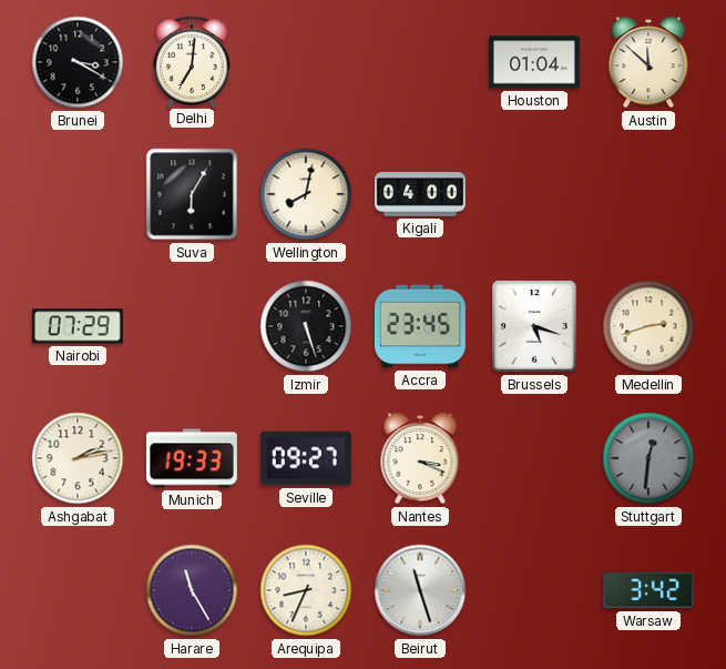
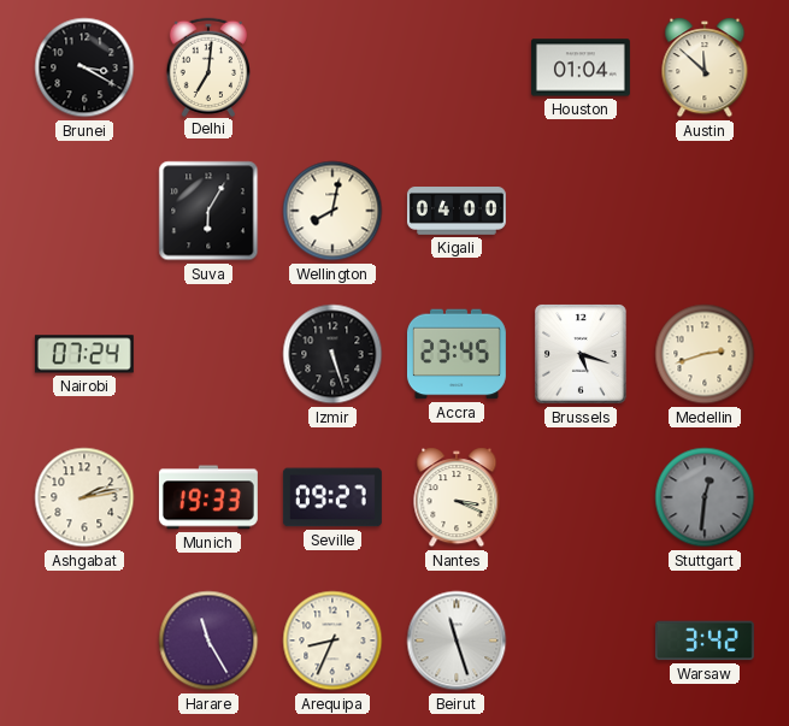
Nairobi: 07:29 -> 07:24 (84, 354)
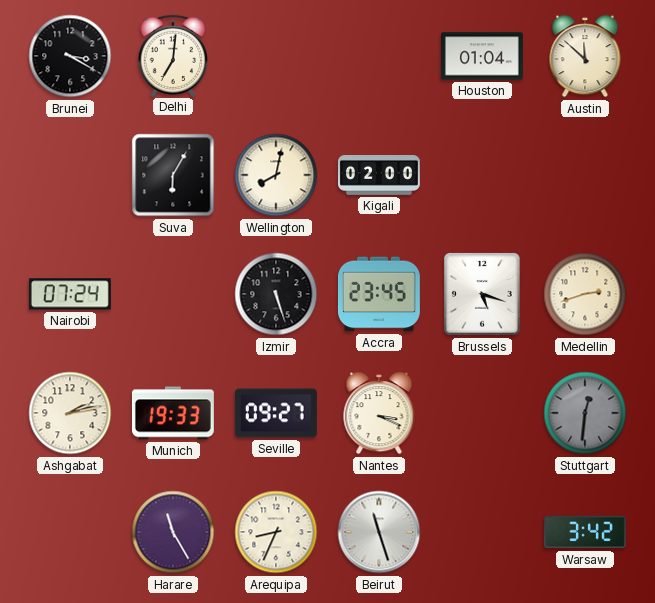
Kigali: 04:00 -> 02:00 (379, 176)
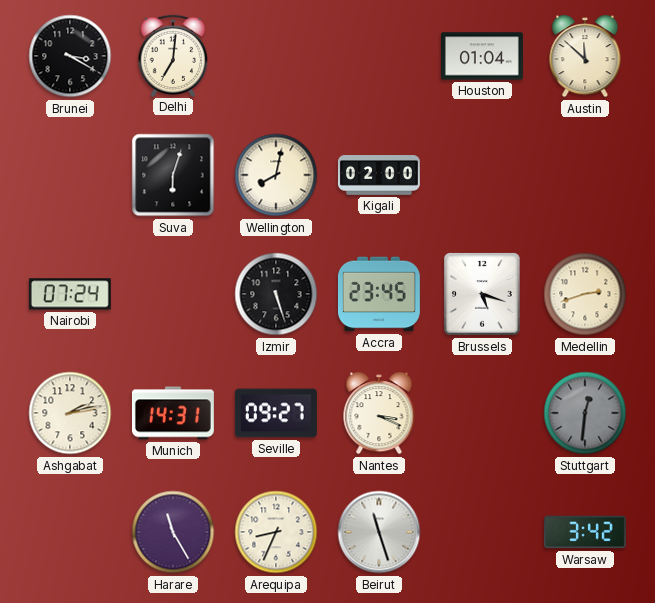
Suva: 6:05 -> 6:03 (173, 175)
Munich: 19:33 -> 14:31 (173, 413)
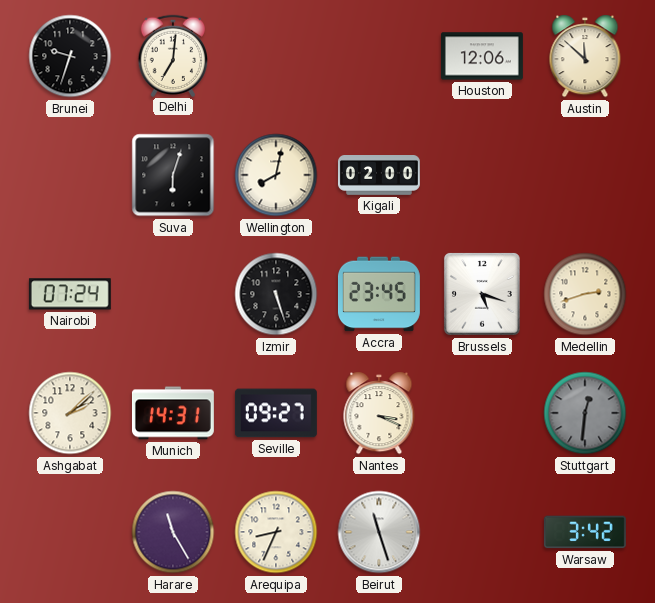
Brunei: 3:20 -> 9:33 (70, 56)
Houston: 01:04 -> 12:06 (482, 56)
Ashgabat: 2:13 -> 2:08 (70, 413)
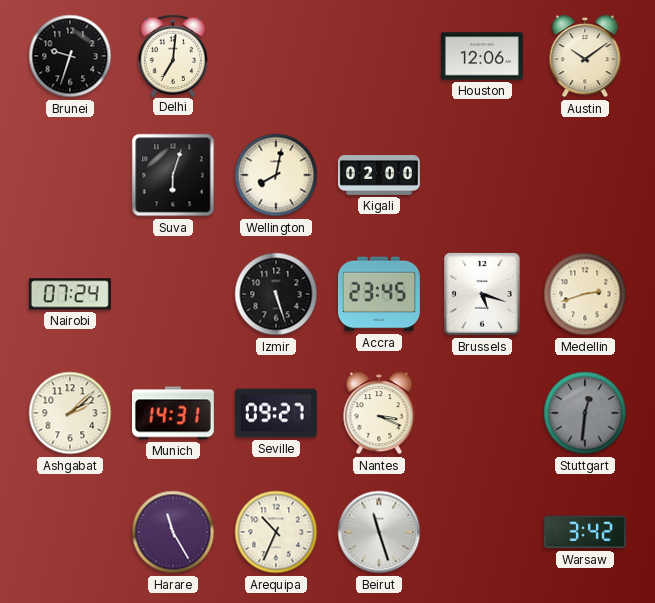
Austin: 11:52 -> 10:09 (585, 56)
Arequipa: 8:34 -> 10:34 (276, 532)
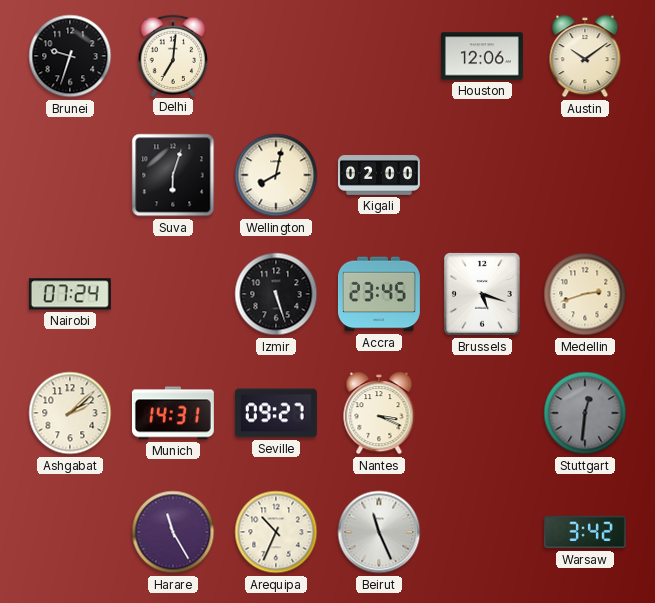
Beirut: 11:27 -> 11:26 (379, 532)
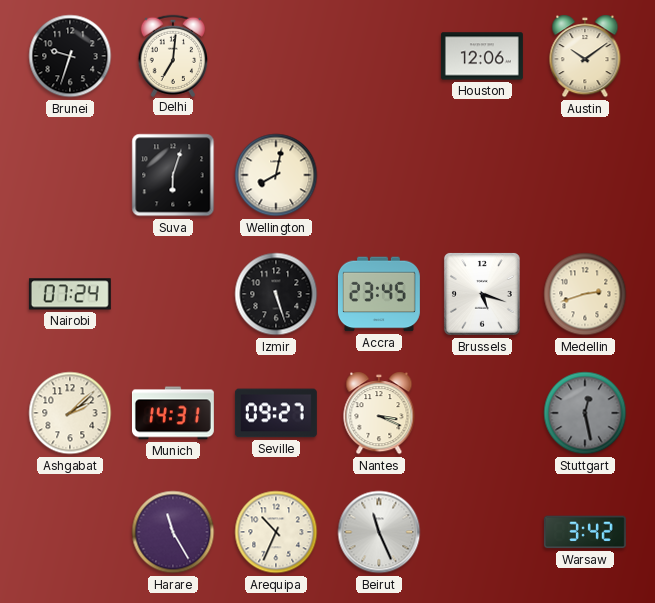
Kigali: 02:00 -> none (379, 176)
Stuttgart: 12:31 -> 12:28 (585, 413)
